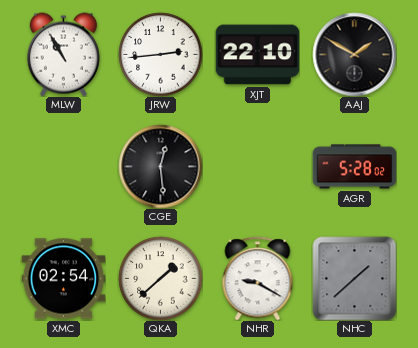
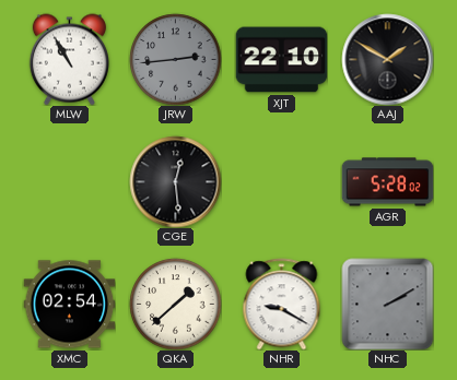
JRW dial: white -> grey (175, 59)
NHC: 1:38 -> 2:10 (387, 304)
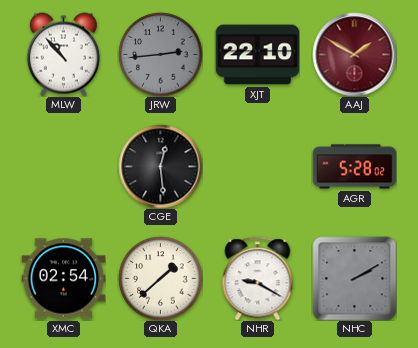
MLW: 10:55 -> 10:53 (63, 54)
AAJ dial: black -> burgundy (354, 54)
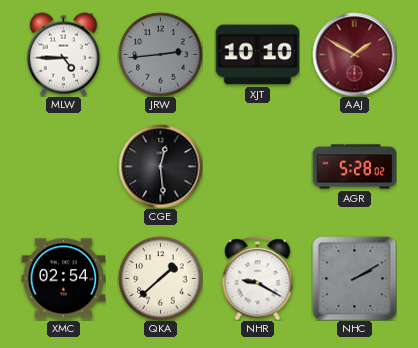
MLW: 10:53 -> 4:45 (63, 54)
XJT: 22:10 -> 10:10 (257, 55)
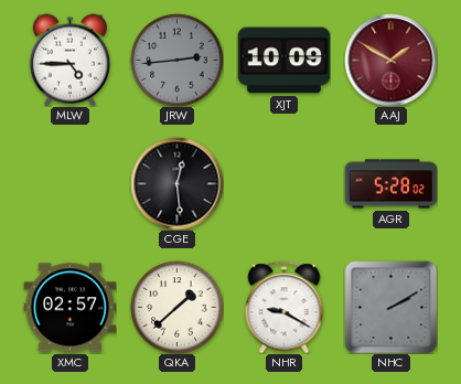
XJT: 10:10 -> 10:09 (283, 61)
XMC: 02:54 -> 02:57 (69, 308)
